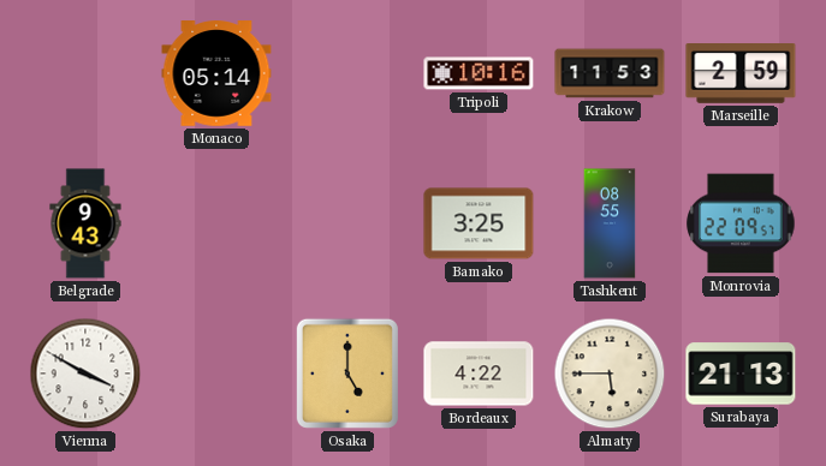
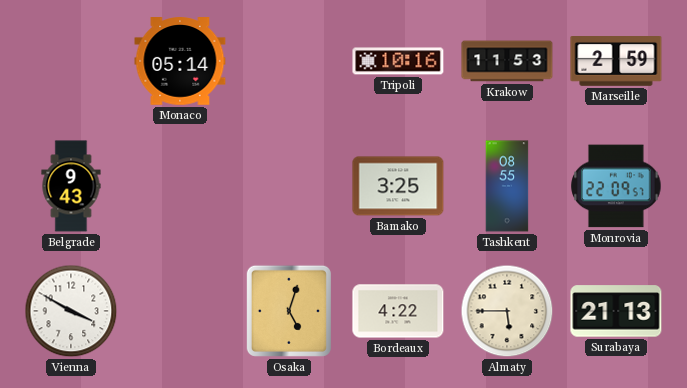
Osaka: 5:00 -> 5:03 (289, 311)
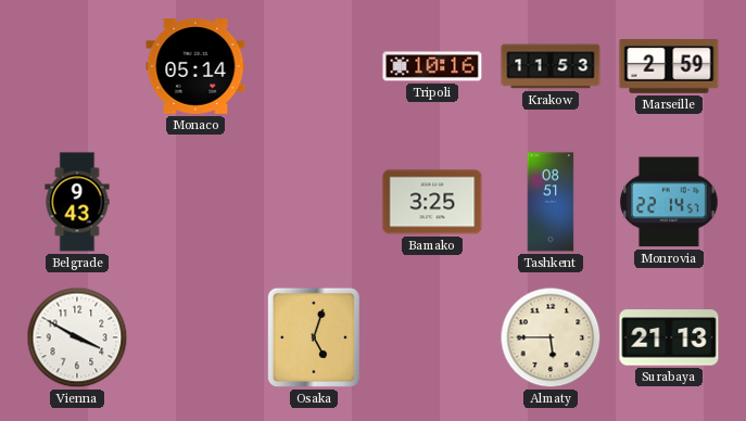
Tashkent: 08:55 -> 08:51 (551, 202)
Monrovia: 22:09 -> 22:14 (669, 202)
Bordeaux: 4:22 -> none (398, 311)
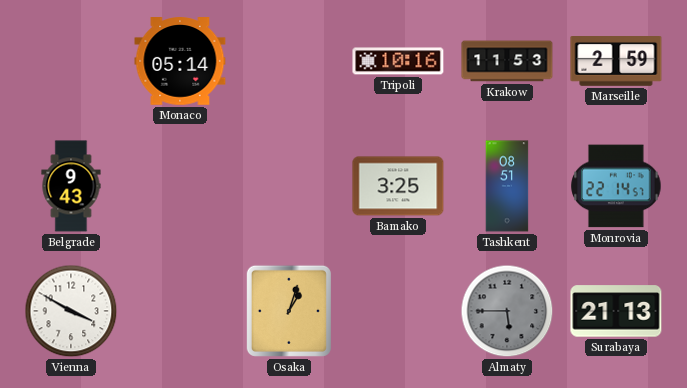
Osaka: 5:03 -> 1:03 (289, 311)
Almaty dial: cream -> grey (507, 311)
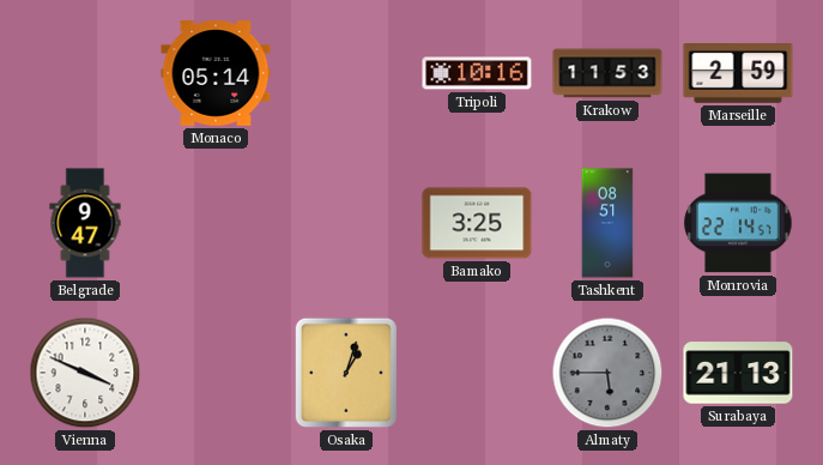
Belgrade: 9:43 -> 9:47 (85, 223)
Vienna: 3:50 -> 3:49 (85, 373)
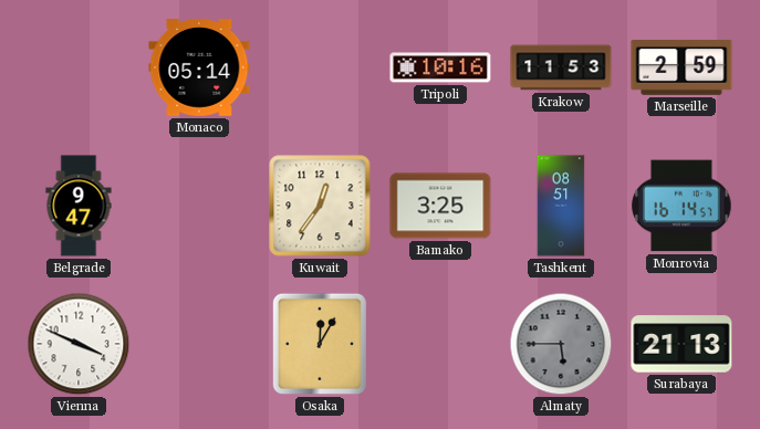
Kuwait: none -> 12:36 (320, 206)
Monrovia: 22:14 -> 16:14 (681, 206)
Osaka: 1:03 -> 12:05 (320, 344)
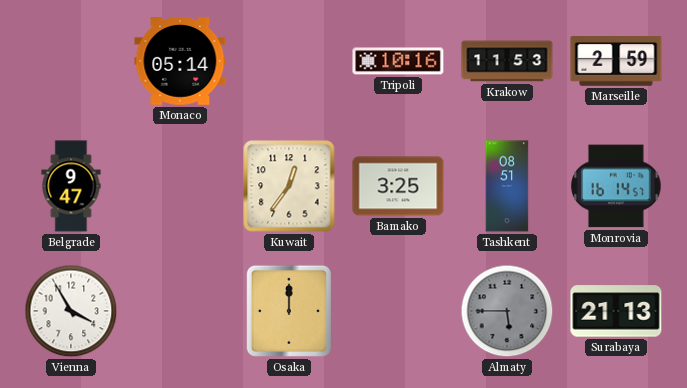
Vienna: 3:49 -> 3:55 (71, 311)
Osaka: 12:05 -> 12:00 (289, 311)
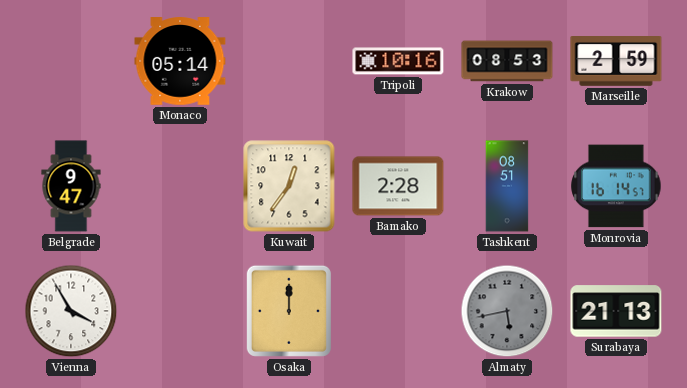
Krakow: 11:53 -> 08:53 (507, 61)
Bamako: 3:25 -> 2:28 (398, 186)
Almaty: 5:45 -> 5:43 (507, 311)
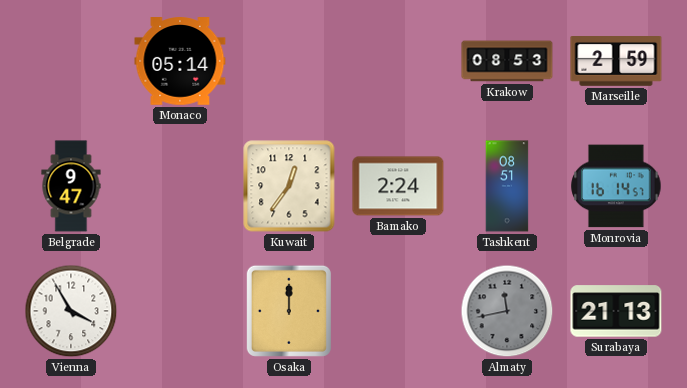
Tripoli: 10:16 -> none (398, 61)
Bamako: 2:28 -> 2:24 (398, 186)
Almaty: 5:43 -> 11:43 (507, 311)
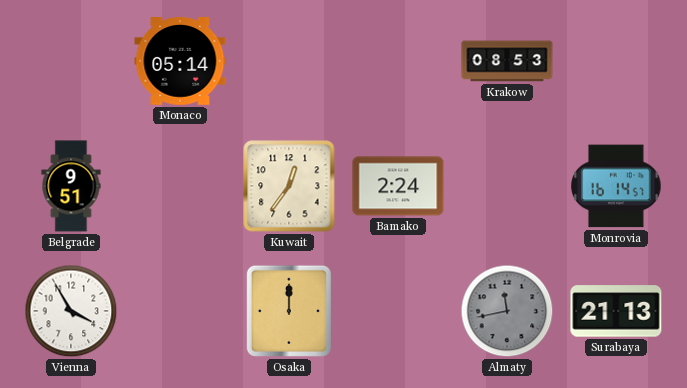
Marseille: 2:59 -> none (616, 62)
Belgrade: 9:47 -> 9:51 (71, 186)
Tashkent: 08:51 -> none (507, 186)
